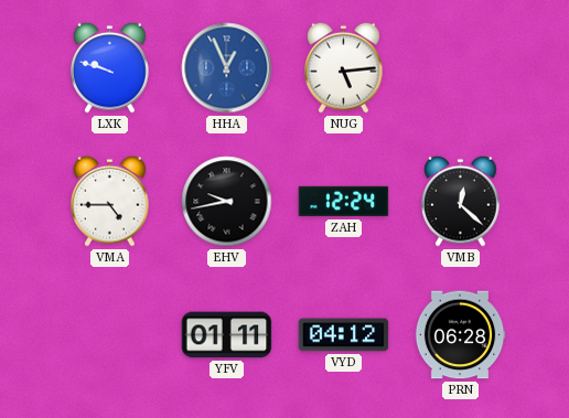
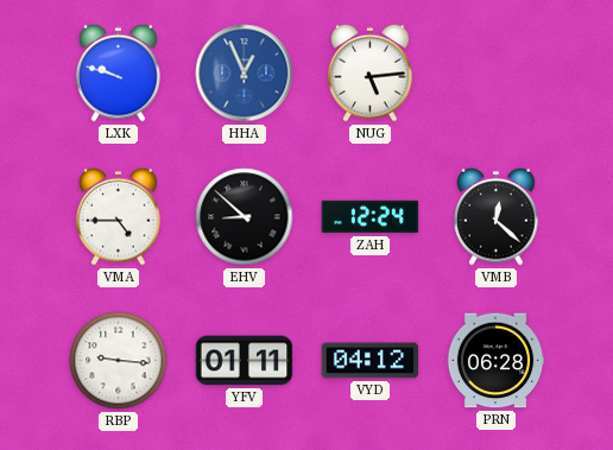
EHV: 9:43 -> 8:52 (245, 217)
RBP: none -> 9:16 (119, 361)
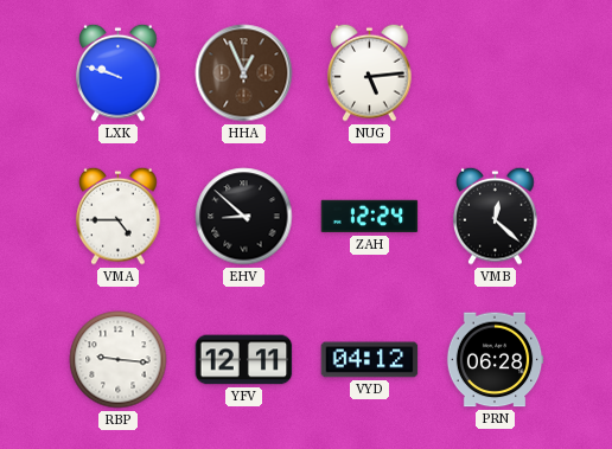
HHA dial: blue -> brown (244, 73)
YFV: 01:11 -> 12:11 (244, 360)
